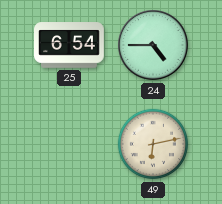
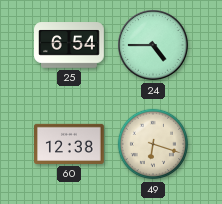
60: none -> 12:38 (70, 144)
49: 6:13 -> 6:18 (153, 144)
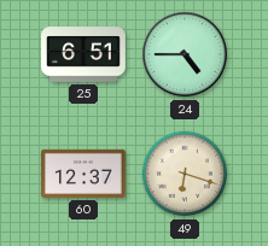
25: 6:54 -> 6:51 (85, 54)
60: 12:38 -> 12:37 (85, 174)
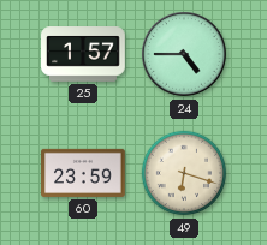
25: 6:51 -> 1:57 (84, 54)
60: 12:37 -> 23:59 (84, 173)
